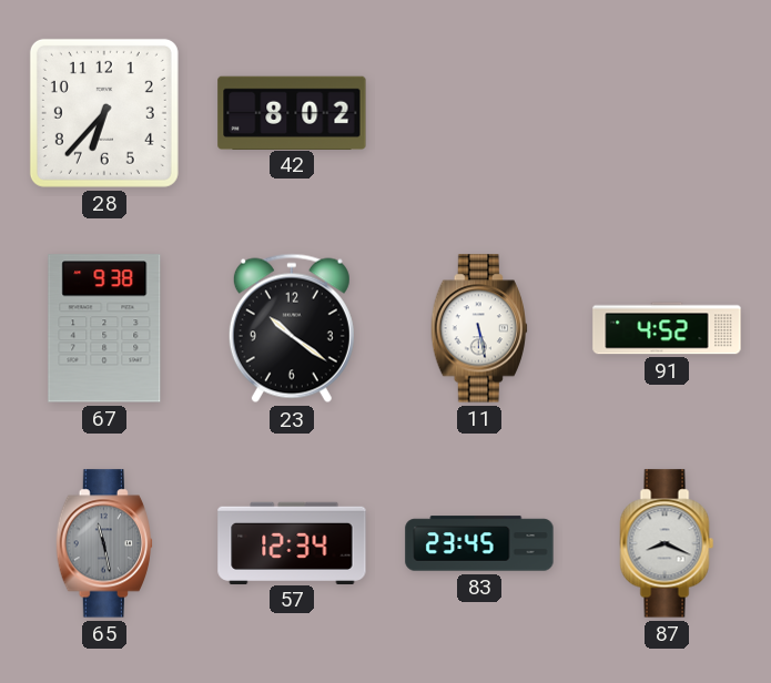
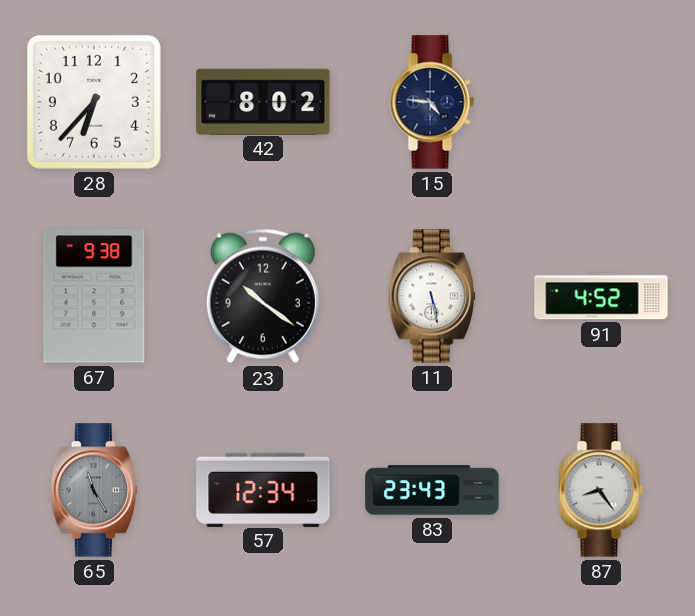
15: none -> 4:46 (432, 102)
65: 11:28 -> 11:25 (93, 490)
83: 23:45 -> 23:43 (432, 490)
87: 8:19 -> 8:24 (601, 490)
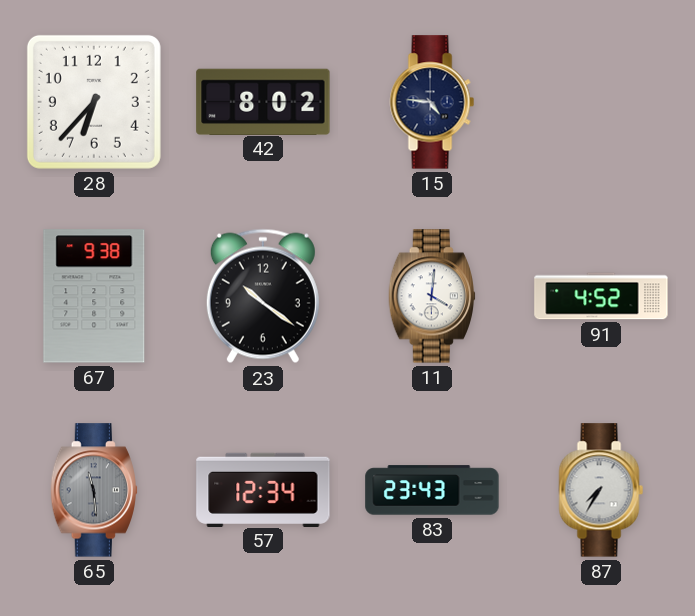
11: 5:28 -> 4:01 (431, 296)
65: 11:25 -> 11:29 (93, 490)
87: 8:24 -> 7:35 (601, 490)
